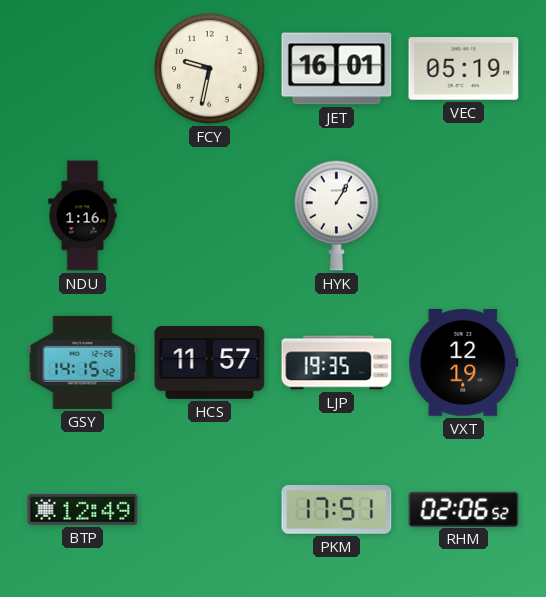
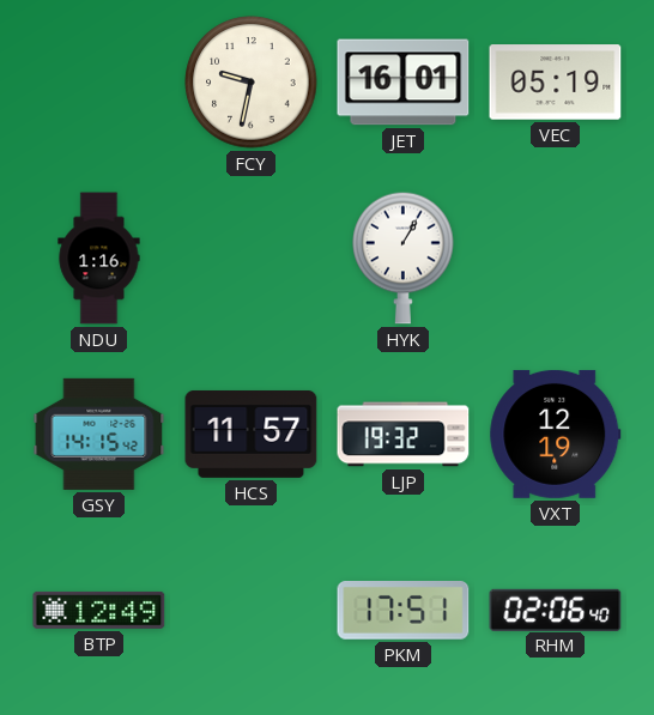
LJP: 19:35 -> 19:32 (404, 435)
RHM: 02:06:52 -> 02:06:40 (556, 610)
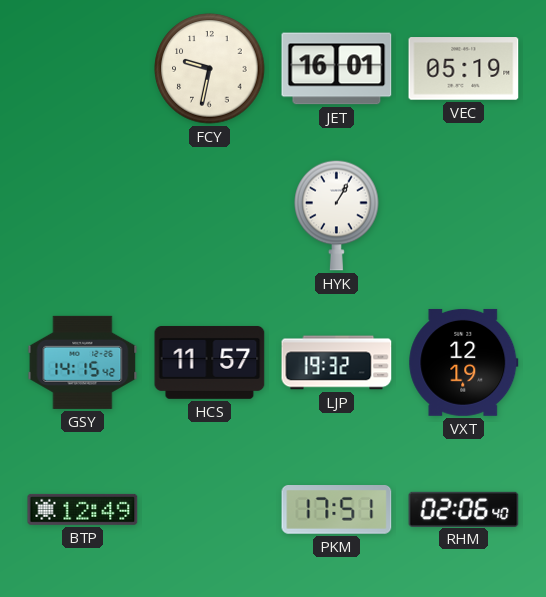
NDU: 1:16 -> none (99, 259)
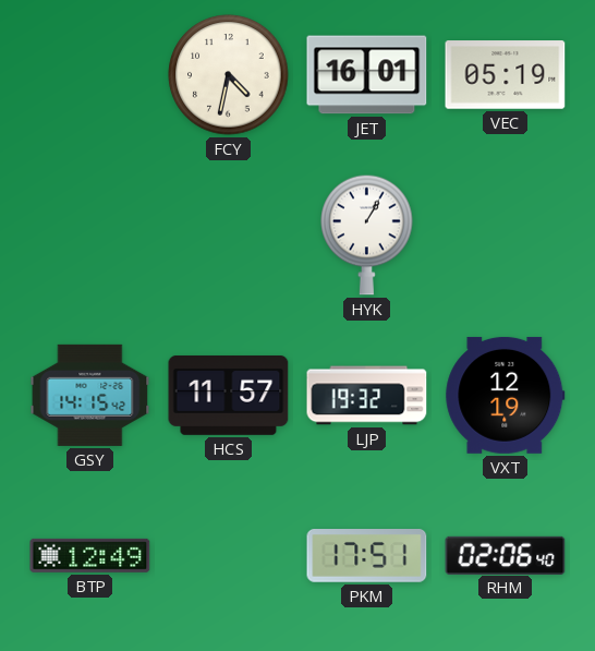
FCY: 9:32 -> 4:32 (229, 75)
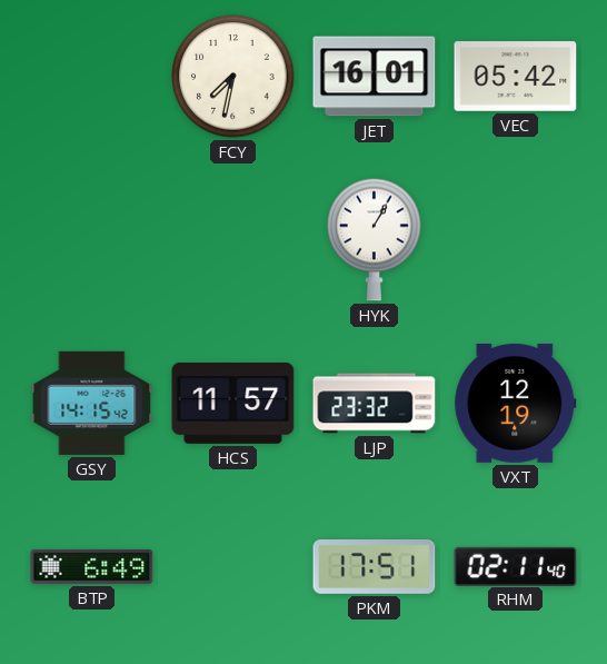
FCY: 4:32 -> 7:32 (233, 77)
VEC: 05:19 -> 05:42 (516, 77)
LJP: 19:32 -> 23:32 (375, 404)
BTP: 12:49 -> 6:49 (92, 566)
RHM: 02:06 -> 02:11 (516, 566)
